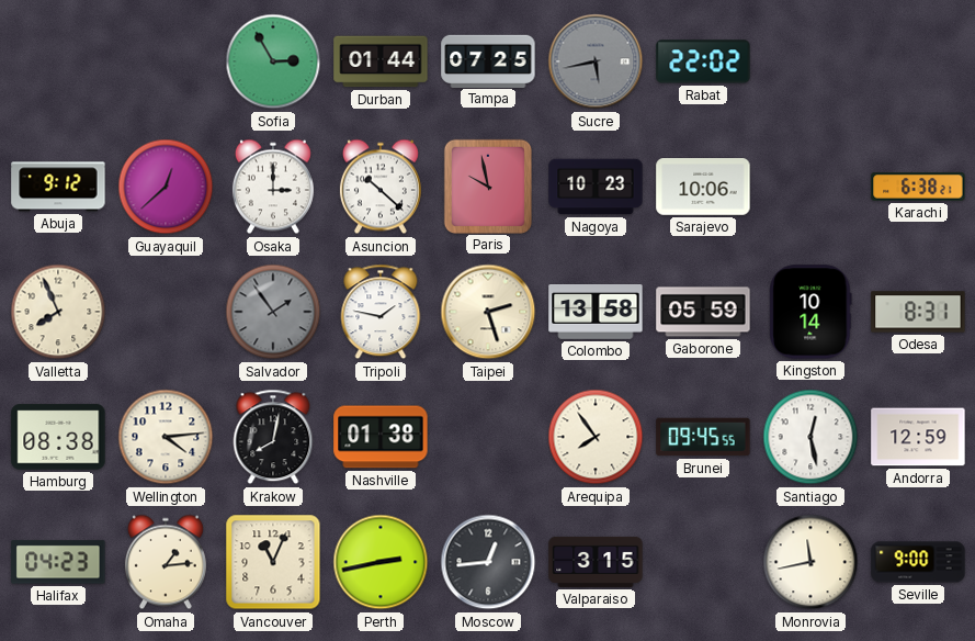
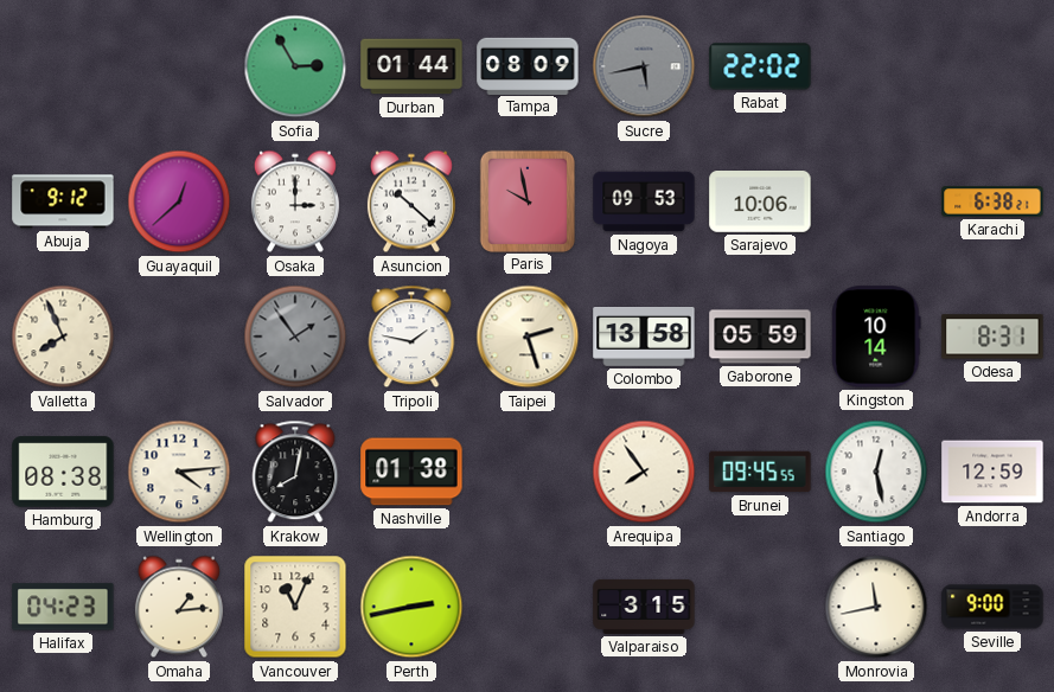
Tampa: 07:25 -> 08:09 (528, 65)
Nagoya: 10:23 -> 09:53 (644, 201)
Moscow: 12:44 -> none (488, 562)
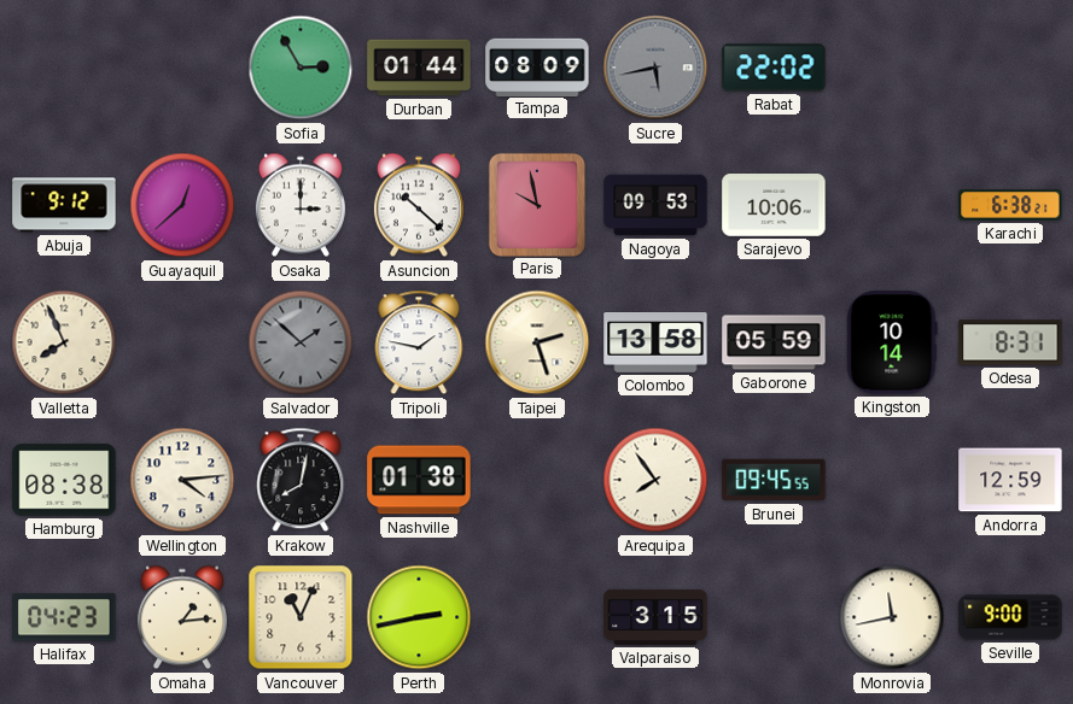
Salvador: 1:54 -> 1:52 (301, 342)
Santiago: 12:28 -> none (876, 472)
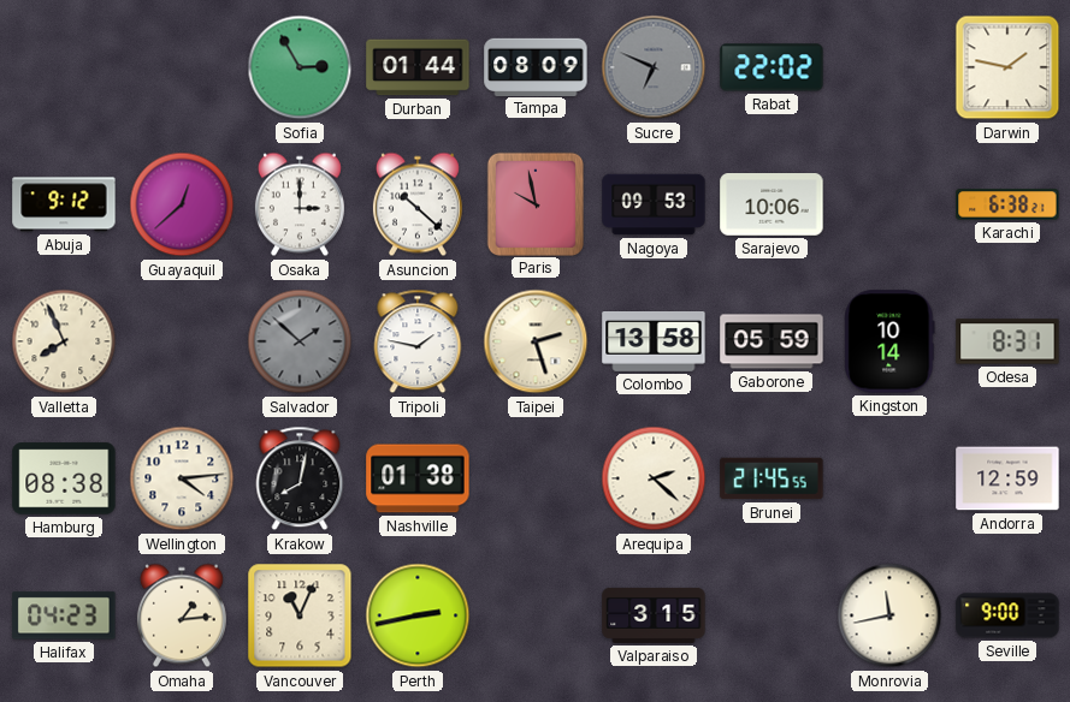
Sucre: 5:43 -> 6:49 (654, 67)
Darwin: none -> 1:47 (1007, 67)
Arequipa: 7:54 -> 2:22 (654, 478)
Brunei: 09:45 -> 21:45 (772, 478)
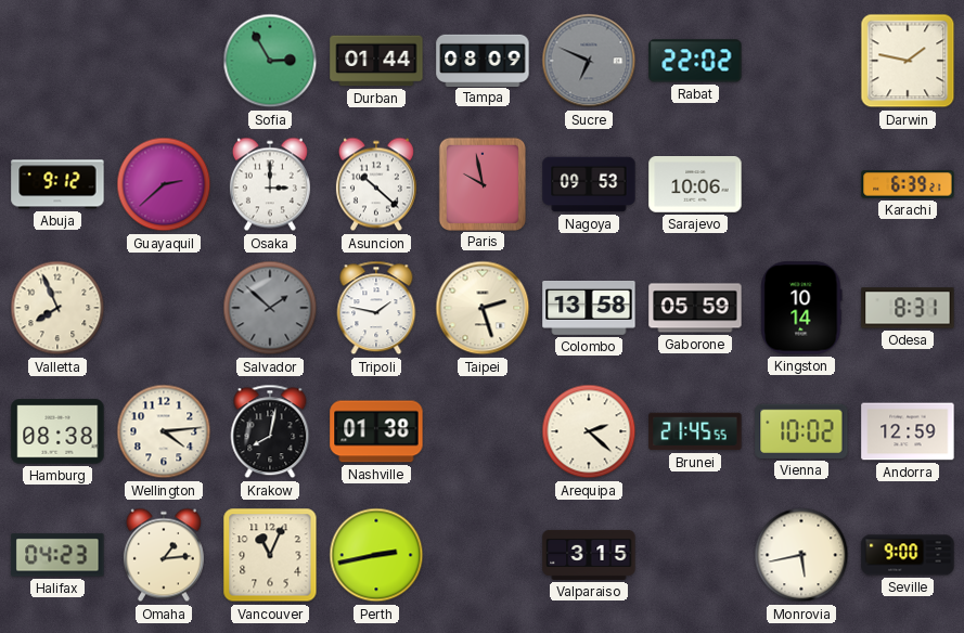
Guayaquil: 12:38 -> 2:38 (164, 184)
Karachi: 6:38 -> 6:39 (908, 184)
Vienna: none -> 10:02 (801, 431)
Monrovia: 11:43 -> 5:43 (801, 555)
